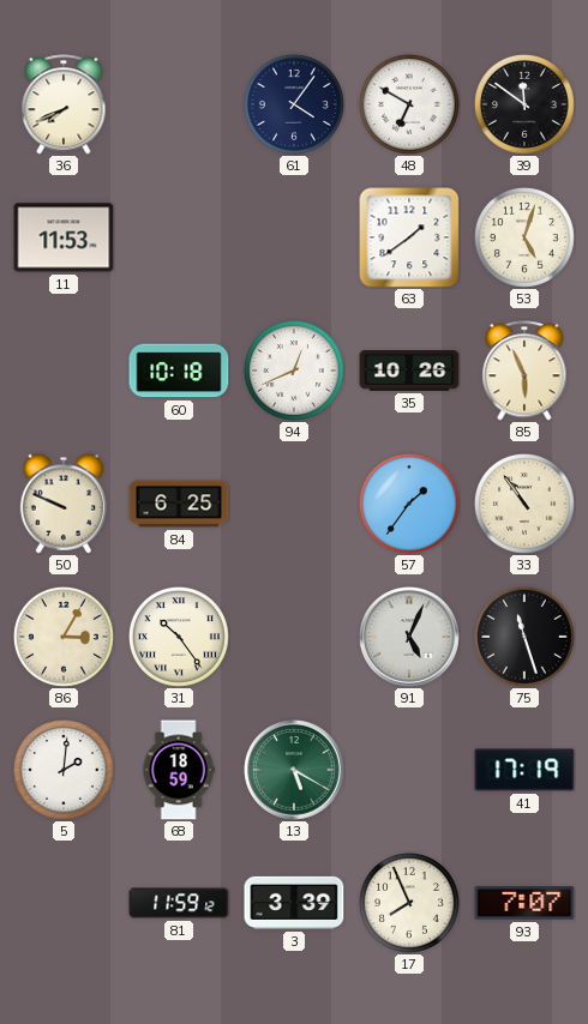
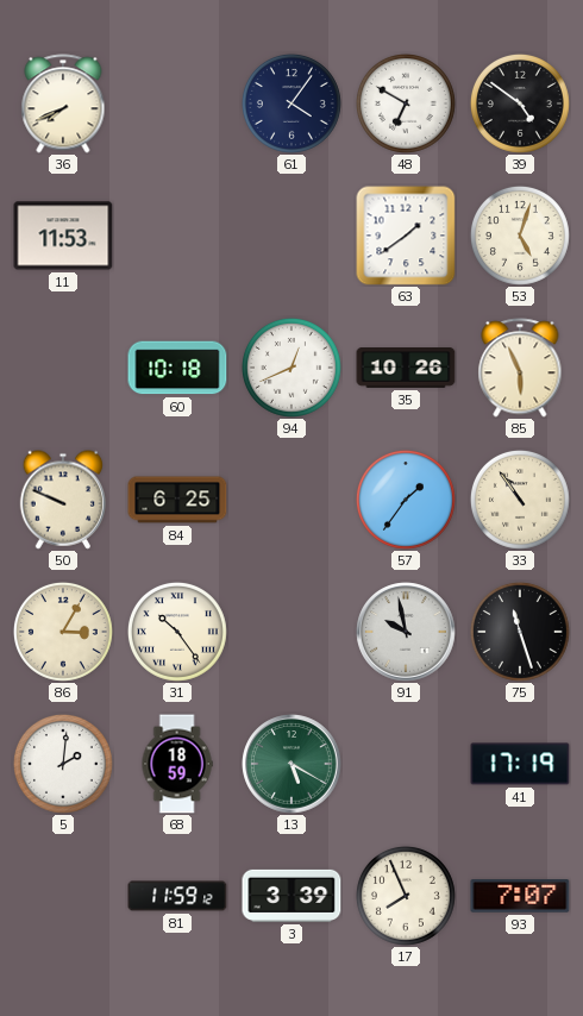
39: 11:51 -> 4:51 (520, 104)
91: 5:04 -> 9:58 (406, 632)
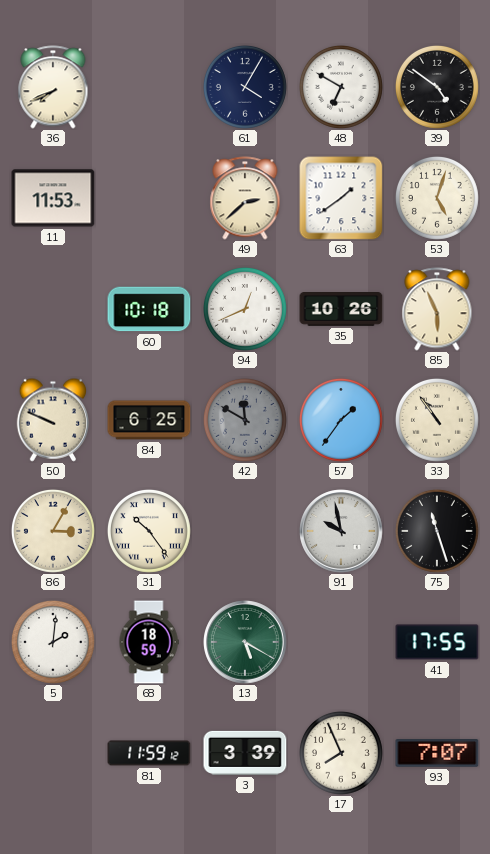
61: 4:06 -> 4:05 (245, 87)
49: none -> 2:38 (245, 198)
42: none -> 11:50 (245, 420)
41: 17:19 -> 17:55 (437, 642)
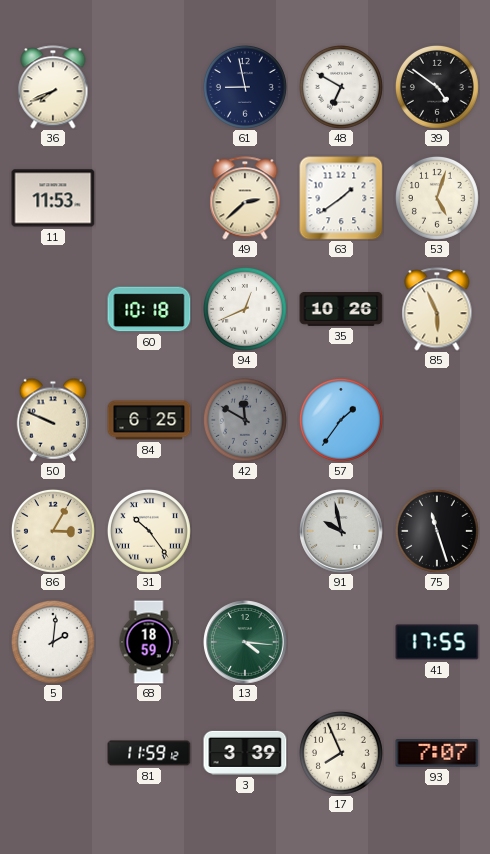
61: 4:05 -> 8:58 (245, 87)
33: 10:54 -> none (437, 420)
13: 5:20 -> 4:16 (245, 642)
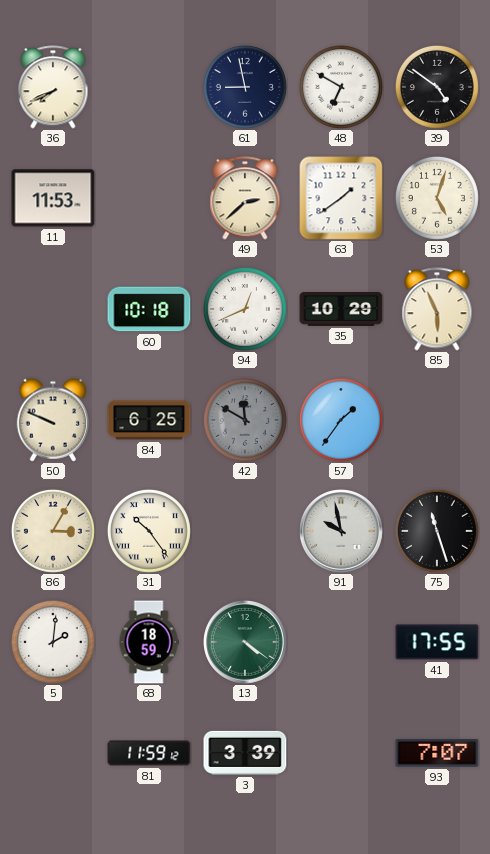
35: 10:26 -> 10:29 (341, 310)
13: 4:16 -> 4:21 (245, 642)
17: 7:56 -> none (341, 753)
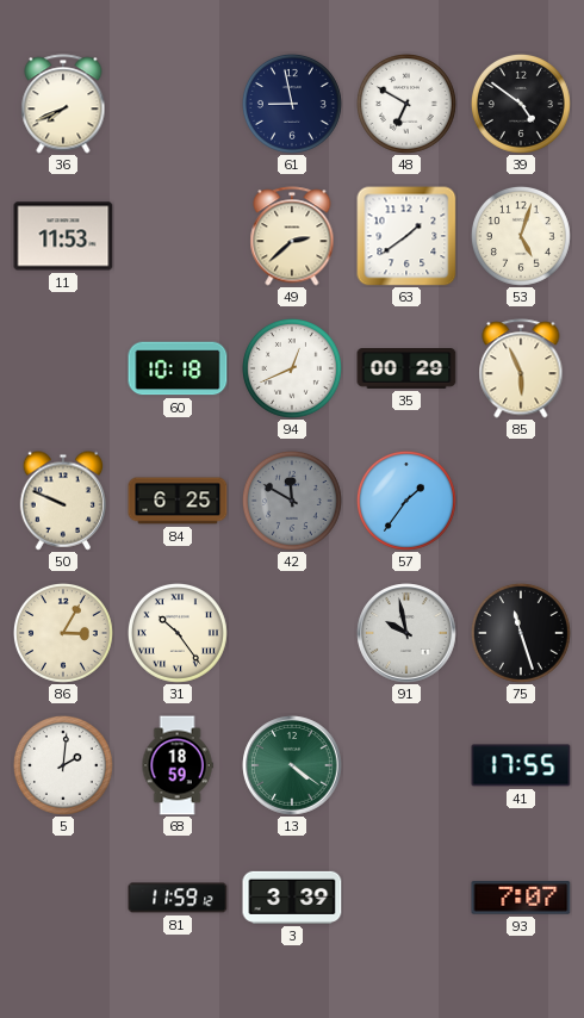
35: 10:29 -> 00:29 (406, 370)
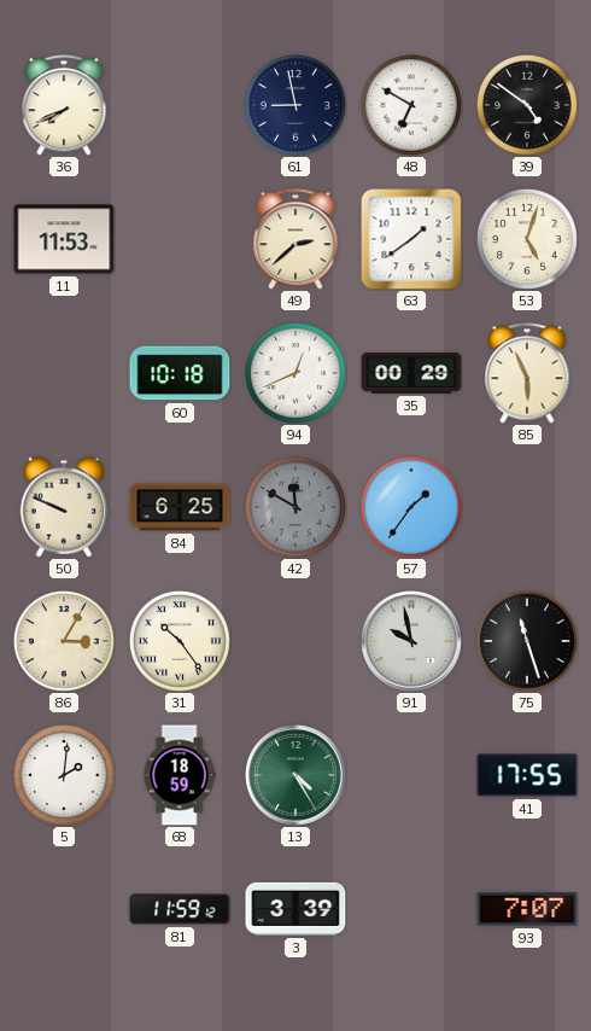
13: 4:21 -> 4:25 (295, 775)
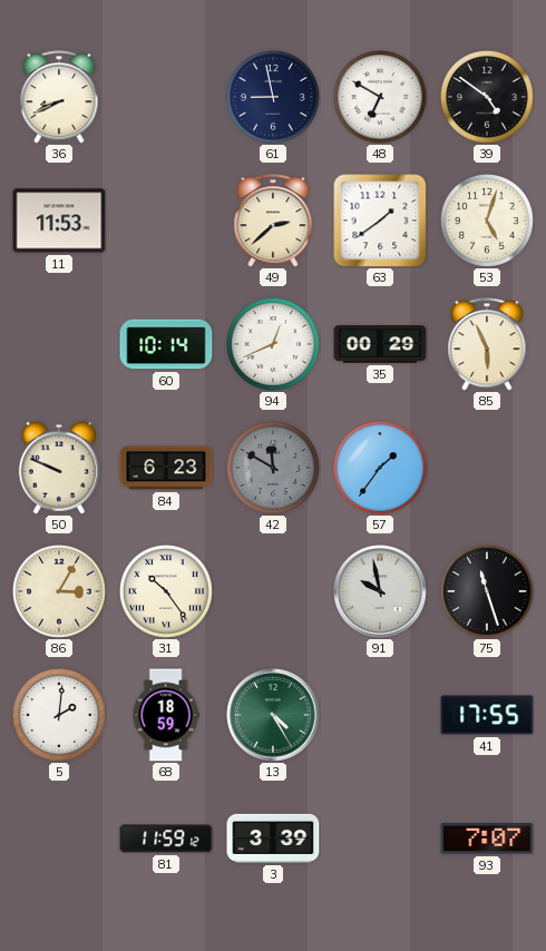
36: 7:41 -> 8:41 (59, 97)
60: 10:18 -> 10:14 (166, 344)
84: 6:25 -> 6:23 (166, 468)
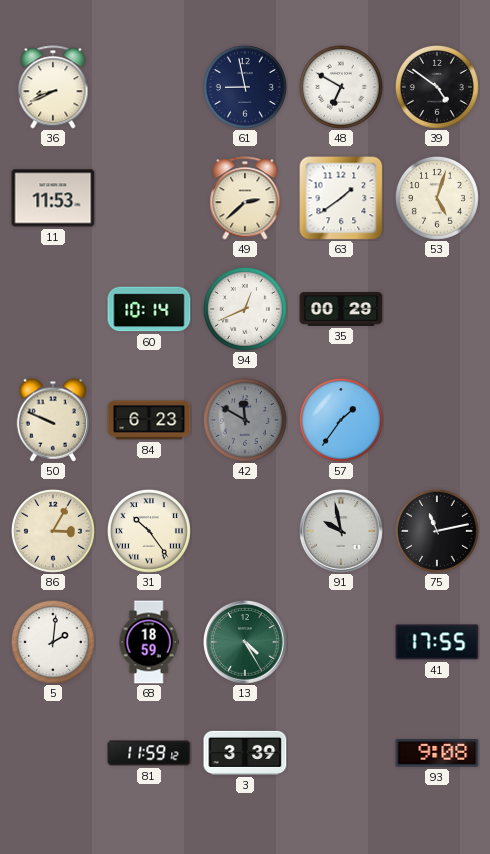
85: 5:56 -> none (487, 344)
75: 11:27 -> 11:13 (437, 531)
93: 7:07 -> 9:08 (437, 754)
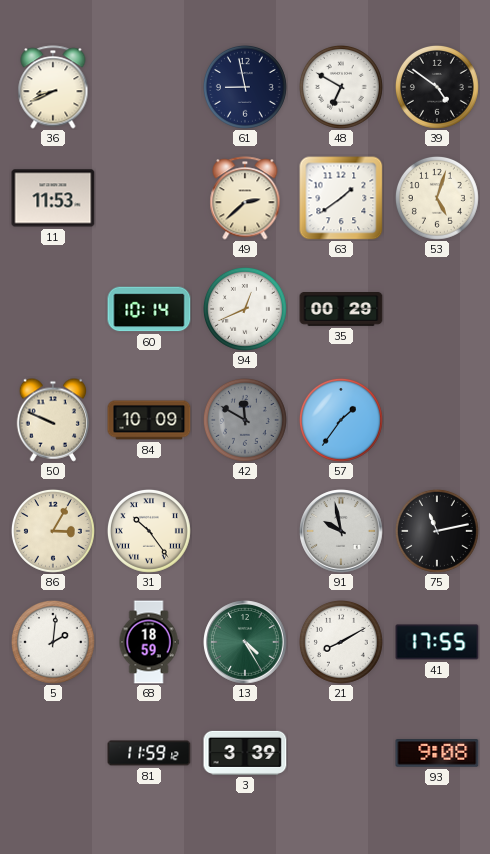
84: 6:23 -> 10:09 (149, 420)
21: none -> 8:10 (341, 642)
